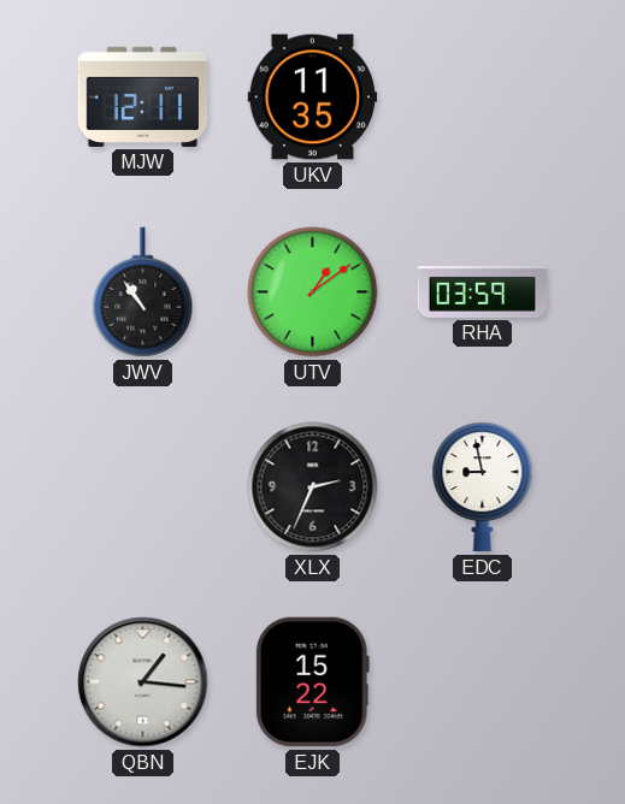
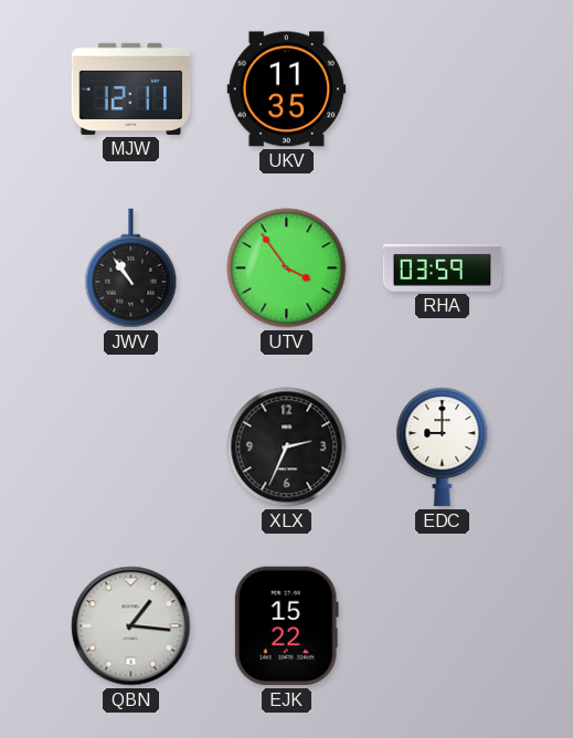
UTV: 1:09 -> 3:54 (287, 268)
EDC: 8:58 -> 9:00 (443, 447)
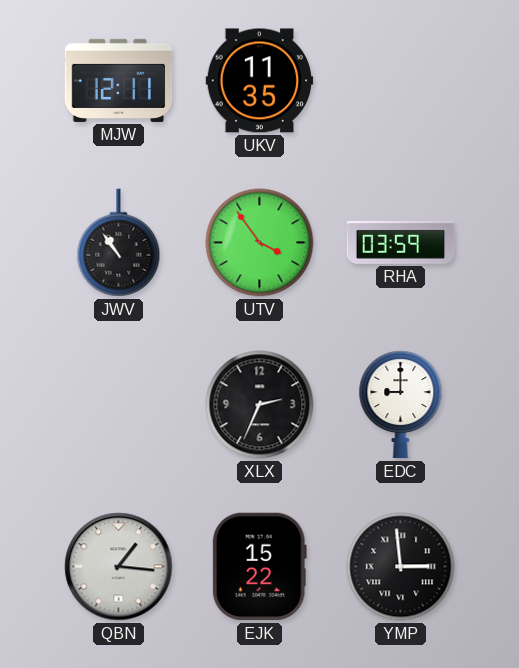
YMP: none -> 2:59 (401, 567)
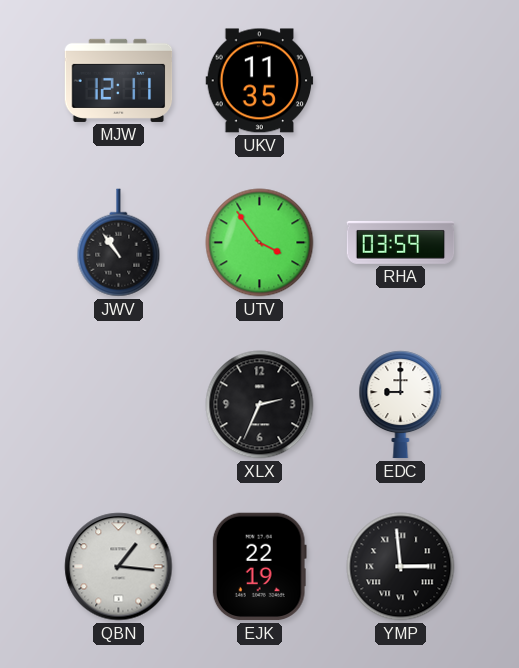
EJK: 15:22 -> 22:19 (259, 567)
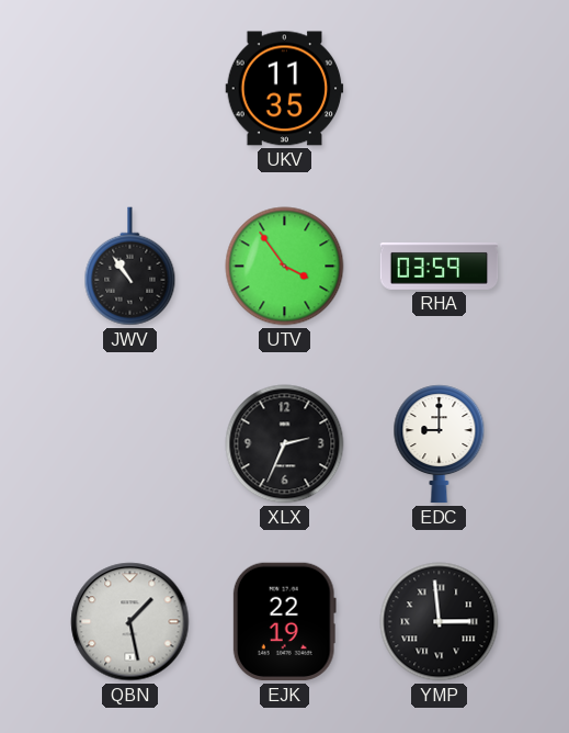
MJW: 12:11 -> none (119, 80)
QBN: 1:16 -> 1:28 (130, 622)
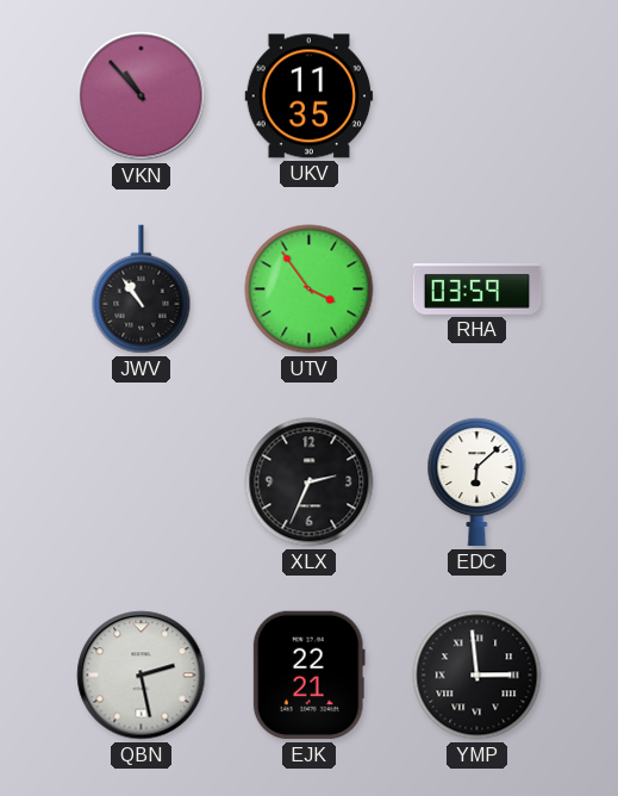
VKN: none -> 10:53 (142, 97)
EDC: 9:00 -> 6:08 (477, 483)
QBN: 1:28 -> 2:28 (142, 676)
EJK: 22:19 -> 22:21 (308, 676)
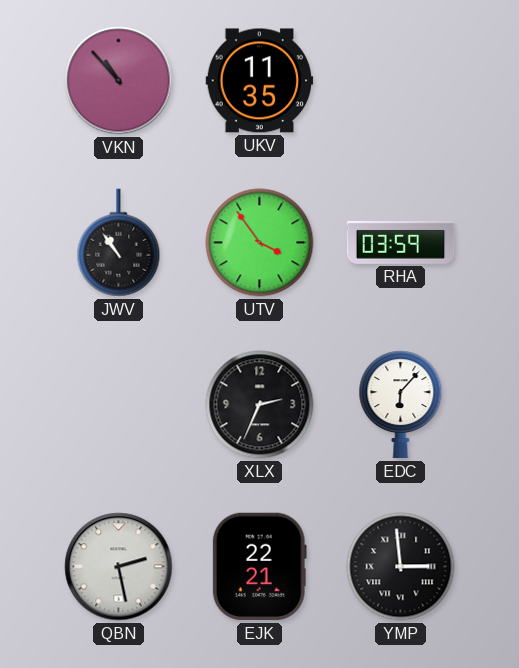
EDC: 6:08 -> 6:07 (401, 405)
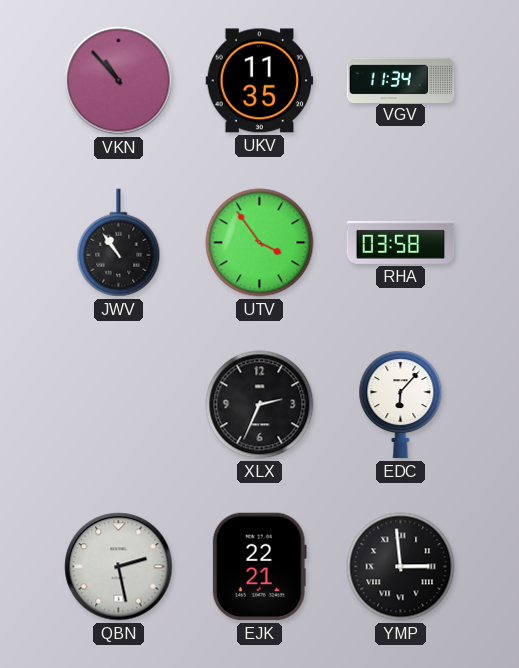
VGV: none -> 11:34 (401, 80)
RHA: 03:59 -> 03:58 (401, 243)
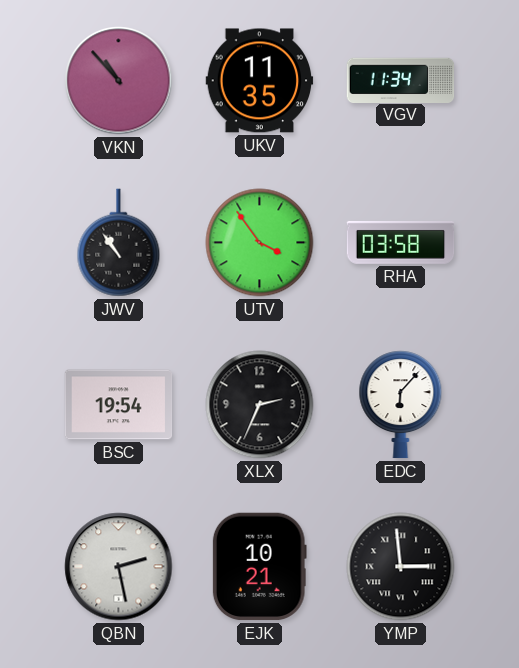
BSC: none -> 19:54 (119, 405)
EJK: 22:21 -> 10:21 (259, 567)
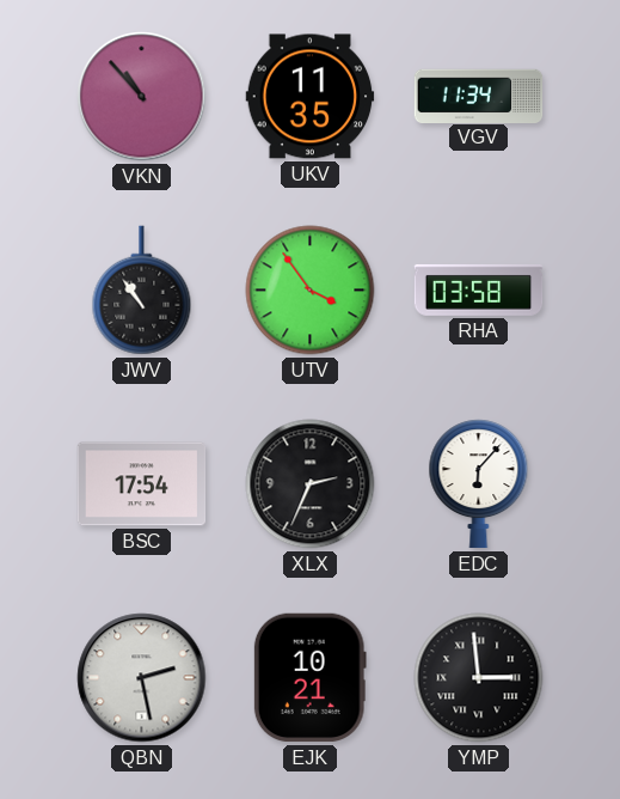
BSC: 19:54 -> 17:54 (142, 484)
